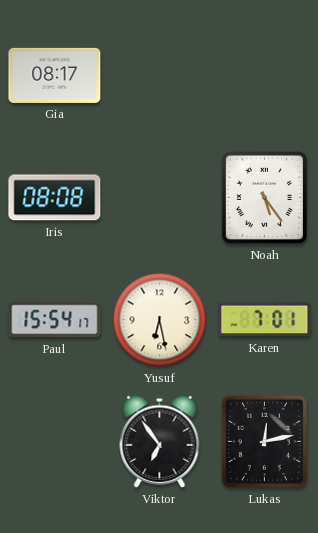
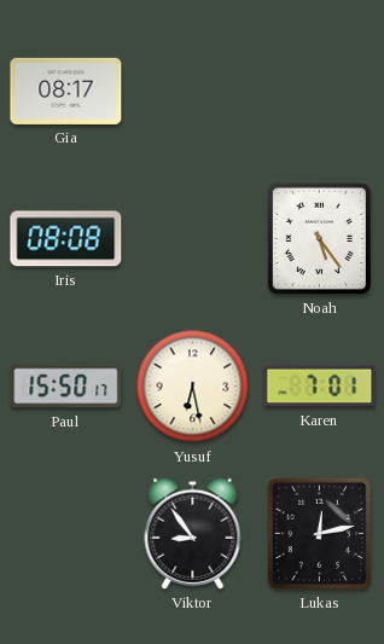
Paul: 15:54 -> 15:50 (66, 387)
Viktor: 6:54 -> 8:54 (193, 533)
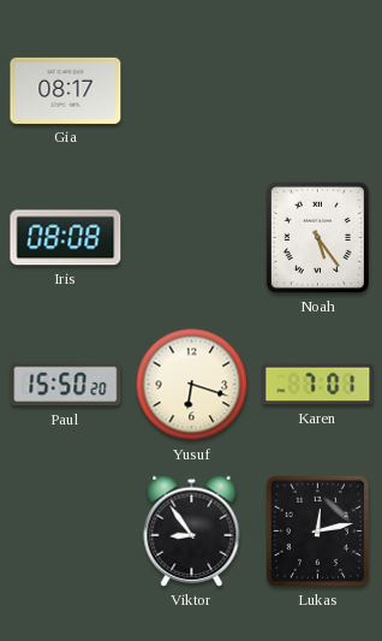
Paul: 15:50:17 -> 15:50:20 (66, 385)
Yusuf: 6:28 -> 6:18 (192, 385)
